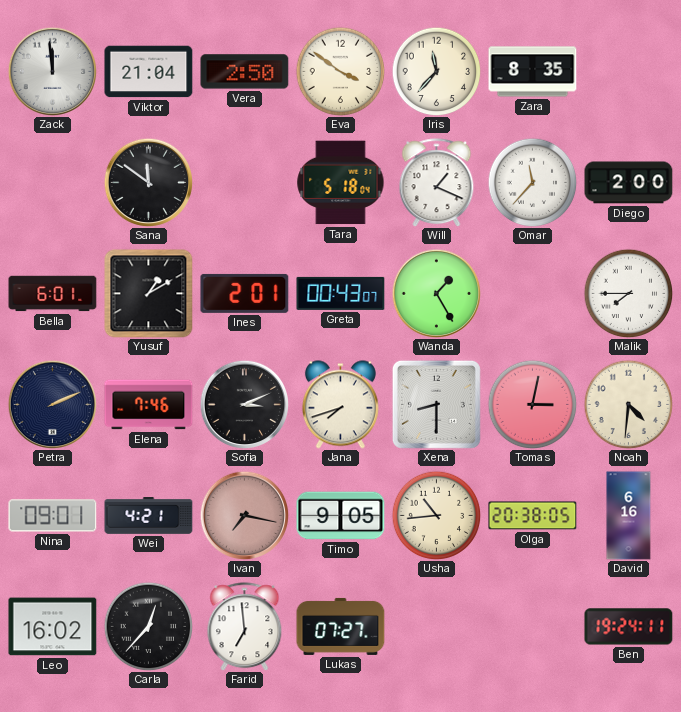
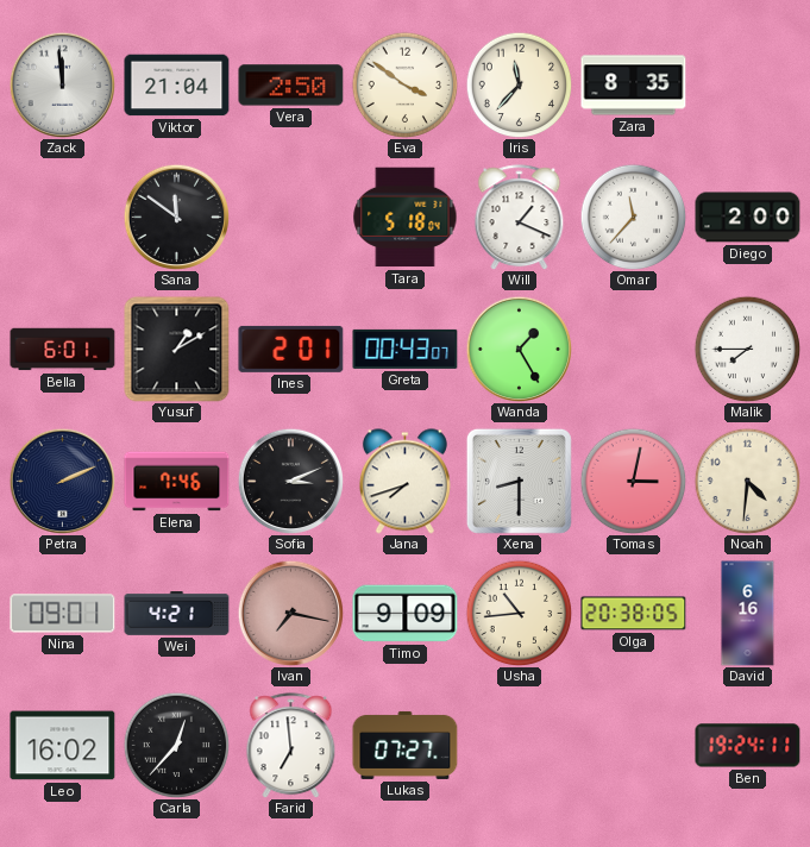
Timo: 9:05 -> 9:09 (406, 614)
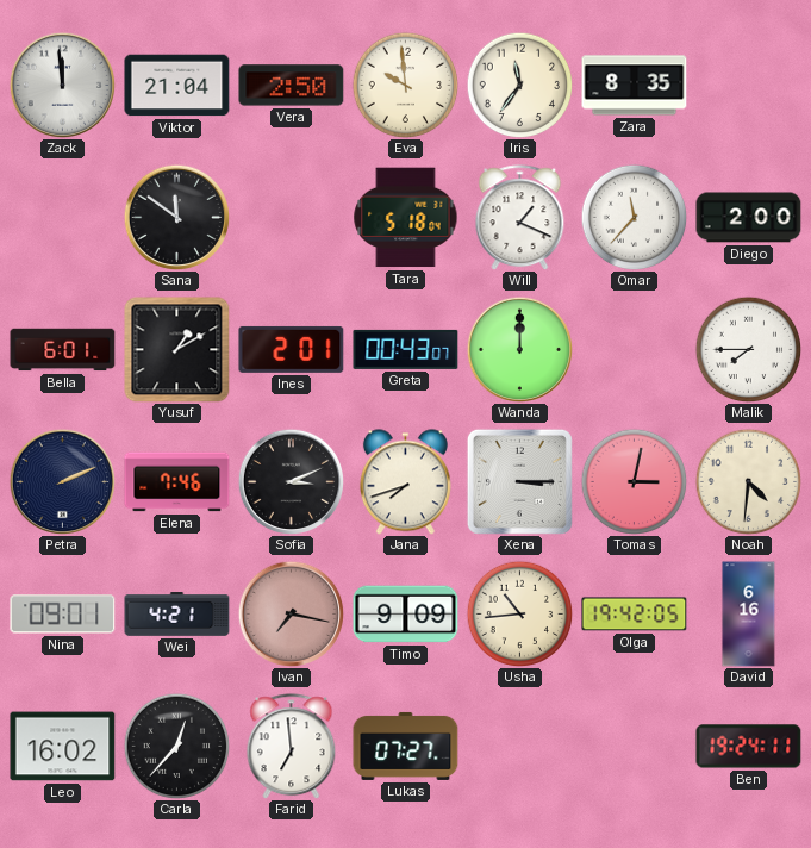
Eva: 3:51 -> 9:59 (405, 85)
Iris: 11:37 -> 11:36 (519, 85)
Wanda: 1:25 -> 12:00 (519, 349)
Xena: 8:30 -> 3:15 (519, 481)
Olga: 20:38 -> 19:42 (635, 615)
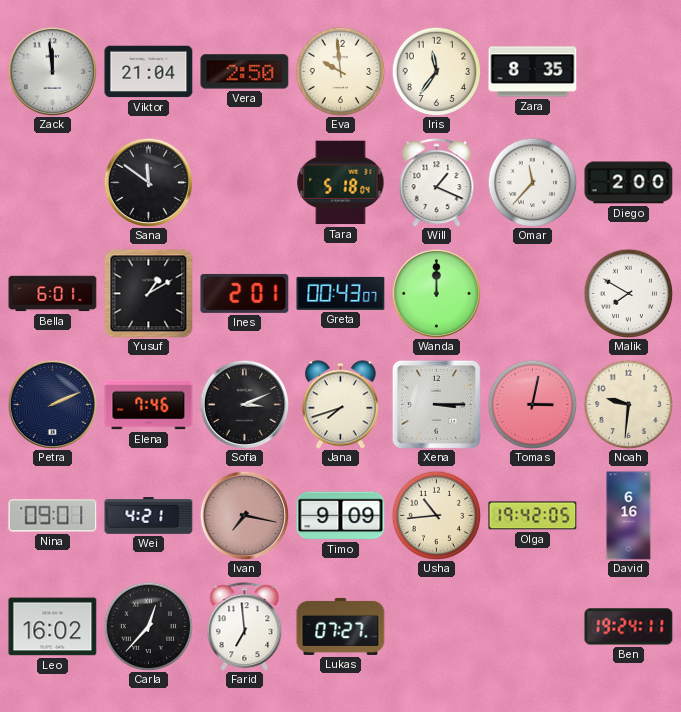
Malik: 7:45 -> 7:50 (628, 293)
Noah: 4:31 -> 9:31 (628, 404)
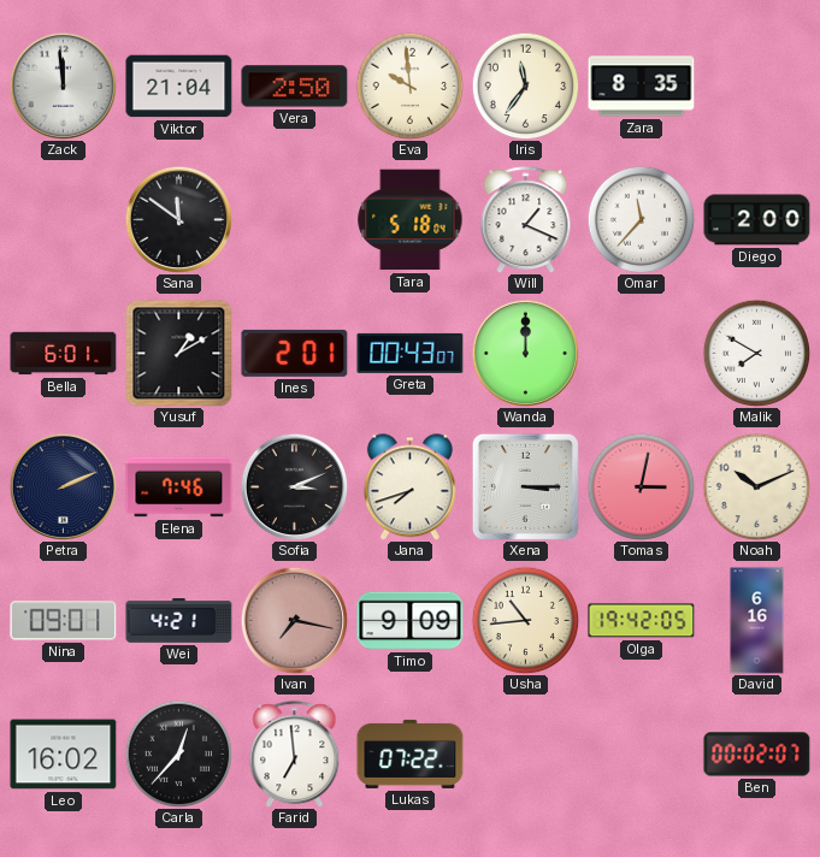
Noah: 9:31 -> 10:11 (756, 486)
Lukas: 07:27 -> 07:22 (411, 753)
Ben: 19:24 -> 00:02 (757, 755)
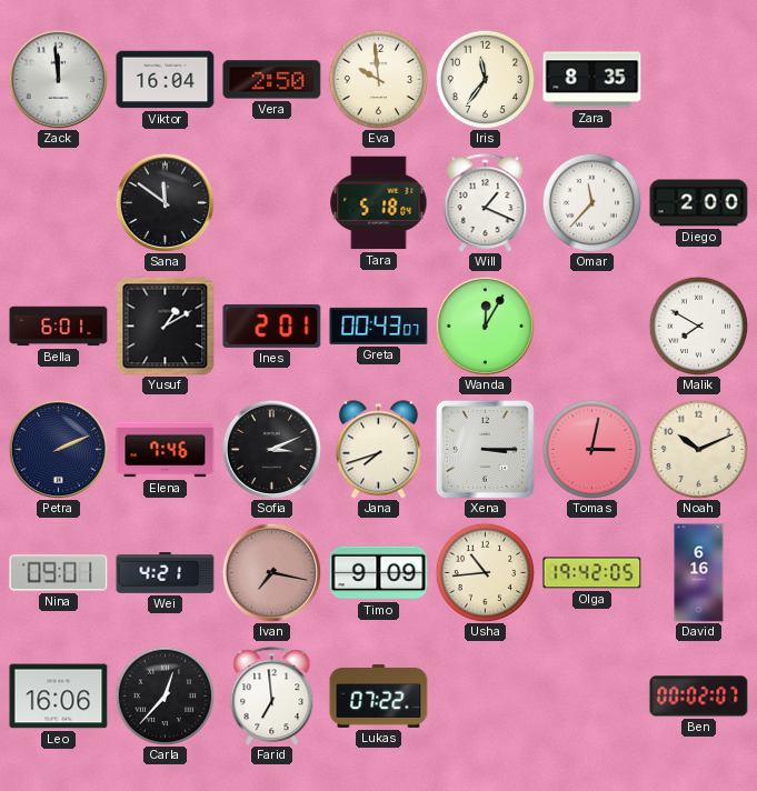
Viktor: 21:04 -> 16:04 (166, 80)
Wanda: 12:00 -> 12:05 (485, 326)
Leo: 16:02 -> 16:06 (59, 697)
